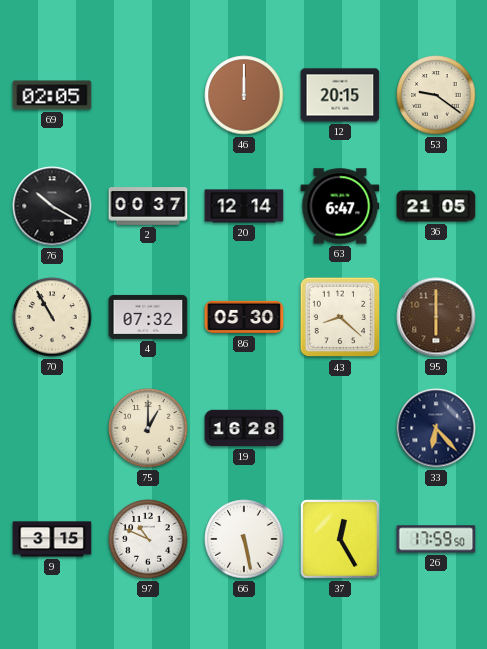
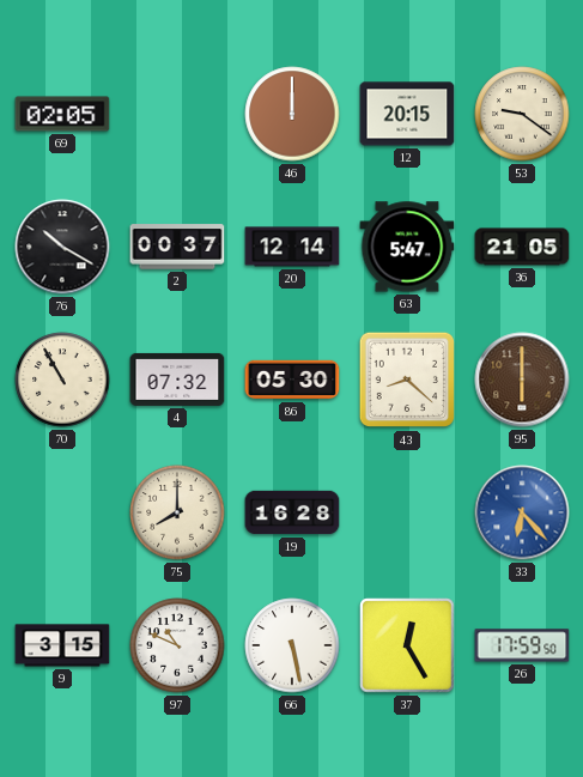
63: 6:47 -> 5:47 (407, 247)
75: 1:00 -> 8:00 (177, 512)
33 dial: navy -> blue (522, 512)
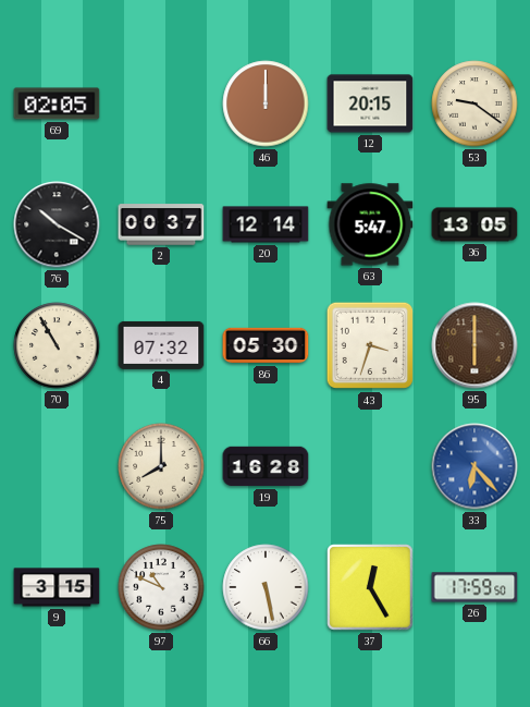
36: 21:05 -> 13:05 (474, 224)
43: 8:22 -> 3:33 (370, 345)
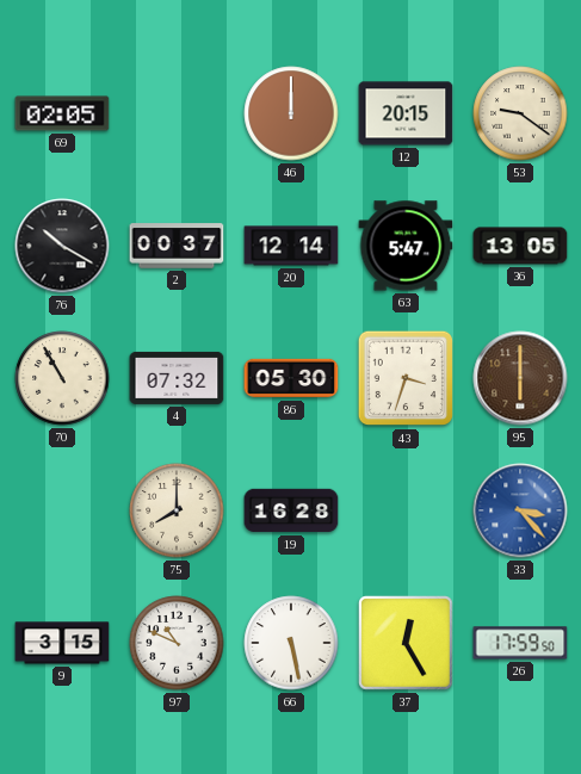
33: 6:23 -> 3:23 (520, 510)
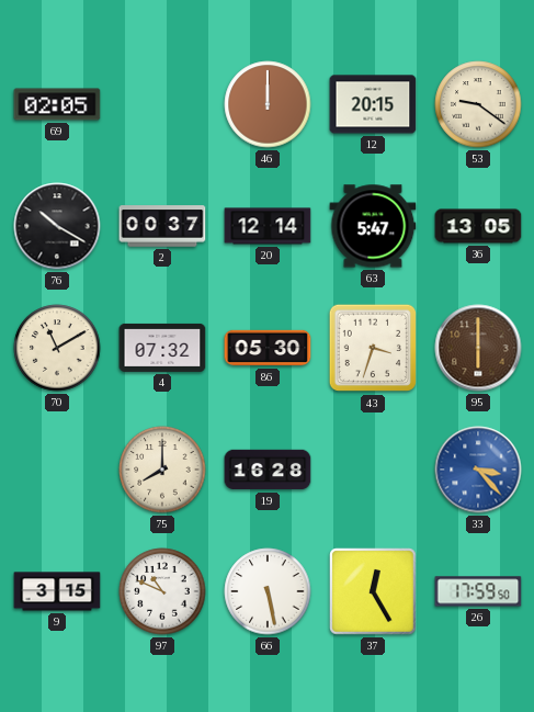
70: 10:55 -> 11:10 (57, 348)
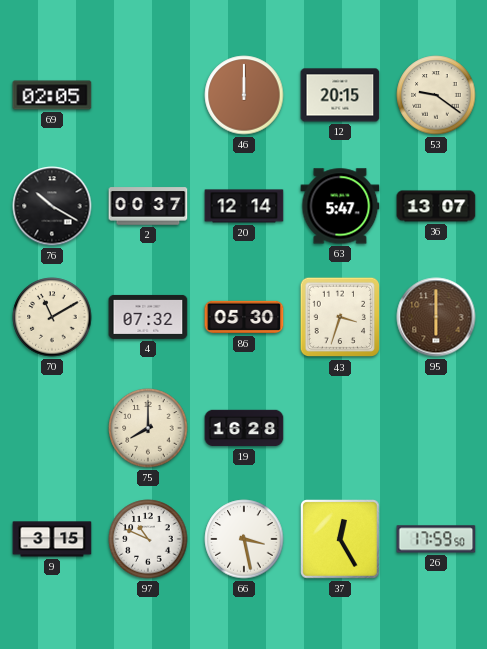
36: 13:05 -> 13:07 (436, 206)
33: 3:23 -> none (478, 470)
66: 5:28 -> 3:28 (244, 539)
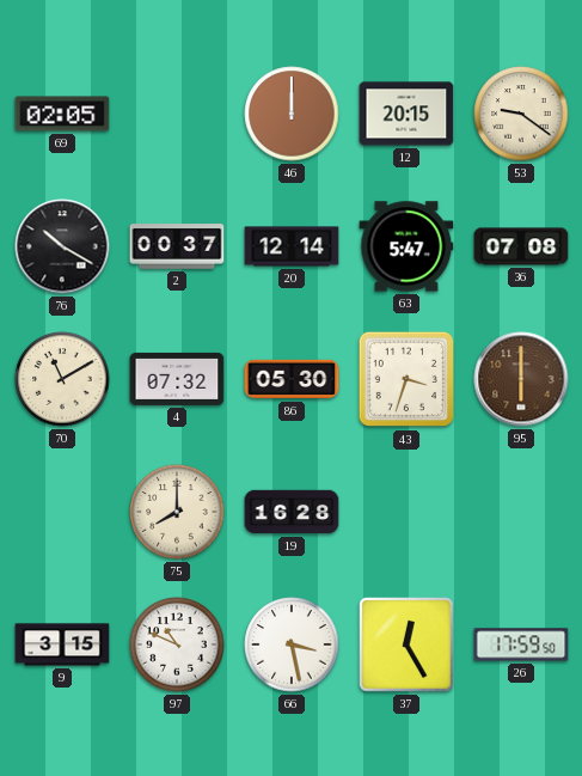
36: 13:07 -> 07:08 (521, 246)
